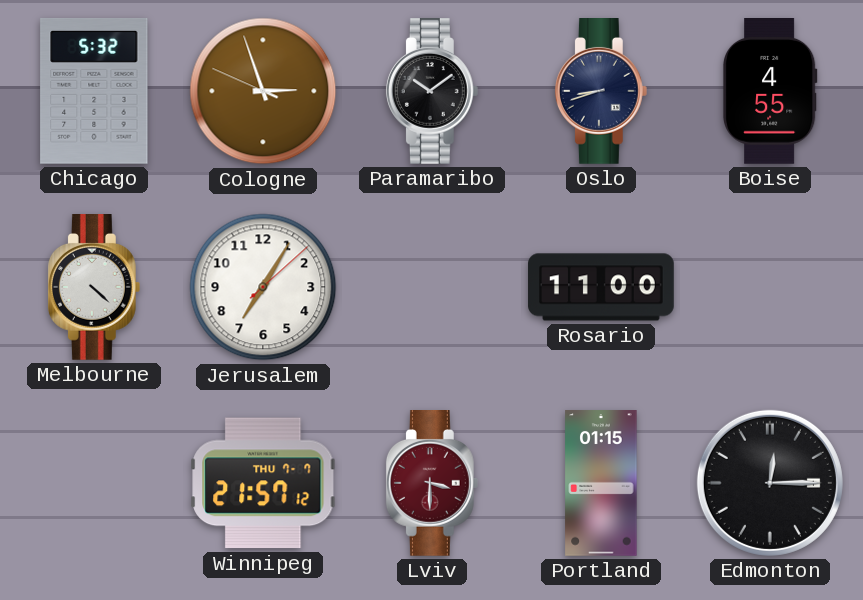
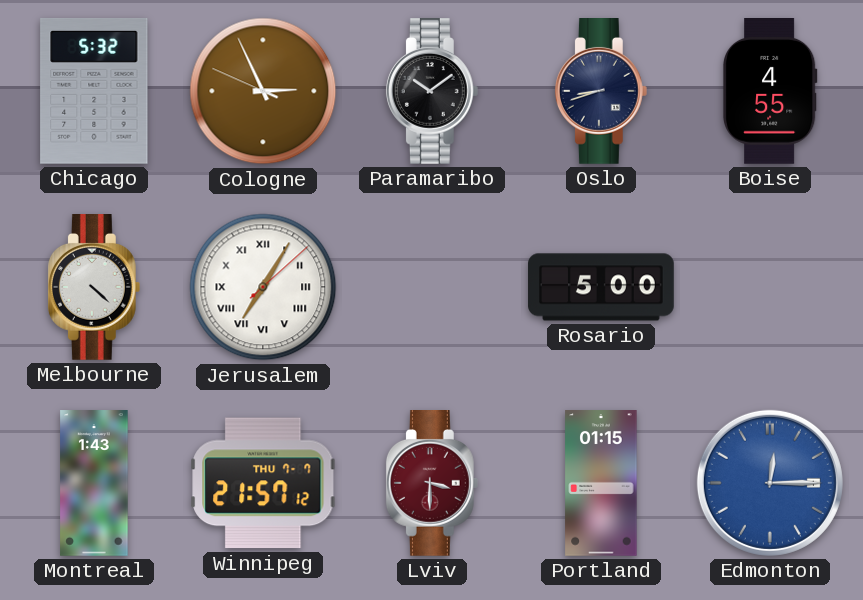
Cologne: 2:56 -> 2:55 (263, 91)
Jerusalem numerals: Arabic -> Roman (263, 287)
Rosario: 11:00 -> 5:00 (601, 287)
Montreal: none -> 1:43 (94, 483)
Edmonton dial: black -> blue (770, 483)
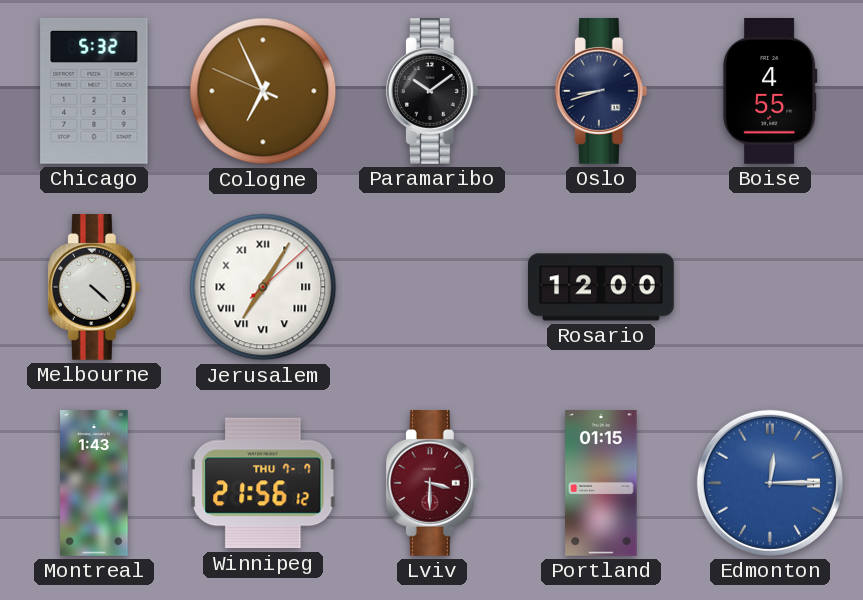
Cologne: 2:55 -> 6:55 (263, 91)
Rosario: 5:00 -> 12:00 (601, 287)
Winnipeg: 21:57 -> 21:56 (263, 483)
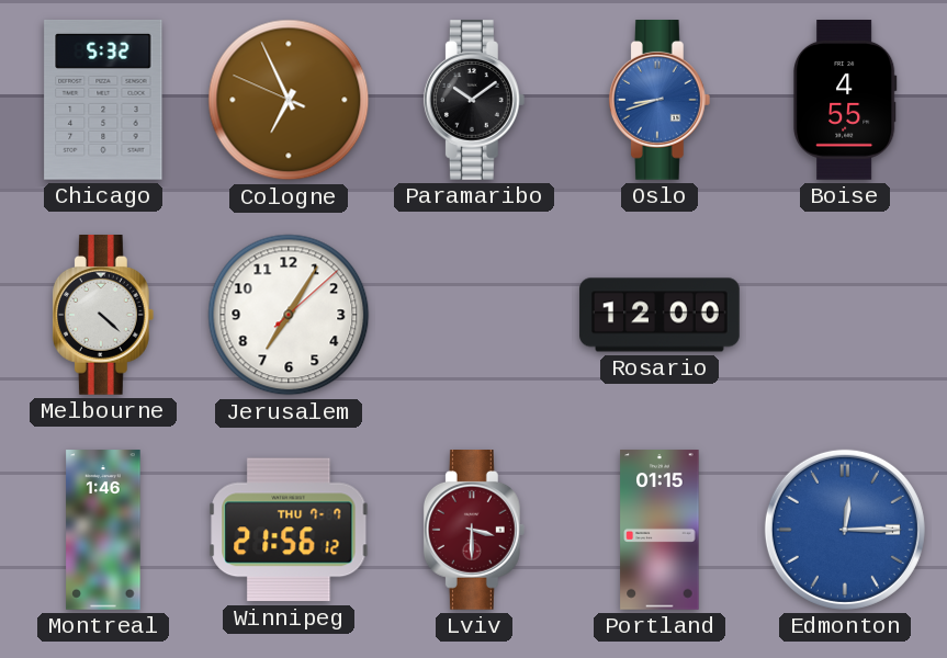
Oslo dial: navy -> blue (659, 101)
Jerusalem numerals: Roman -> Arabic (289, 315)
Montreal: 1:43 -> 1:46 (103, 530)
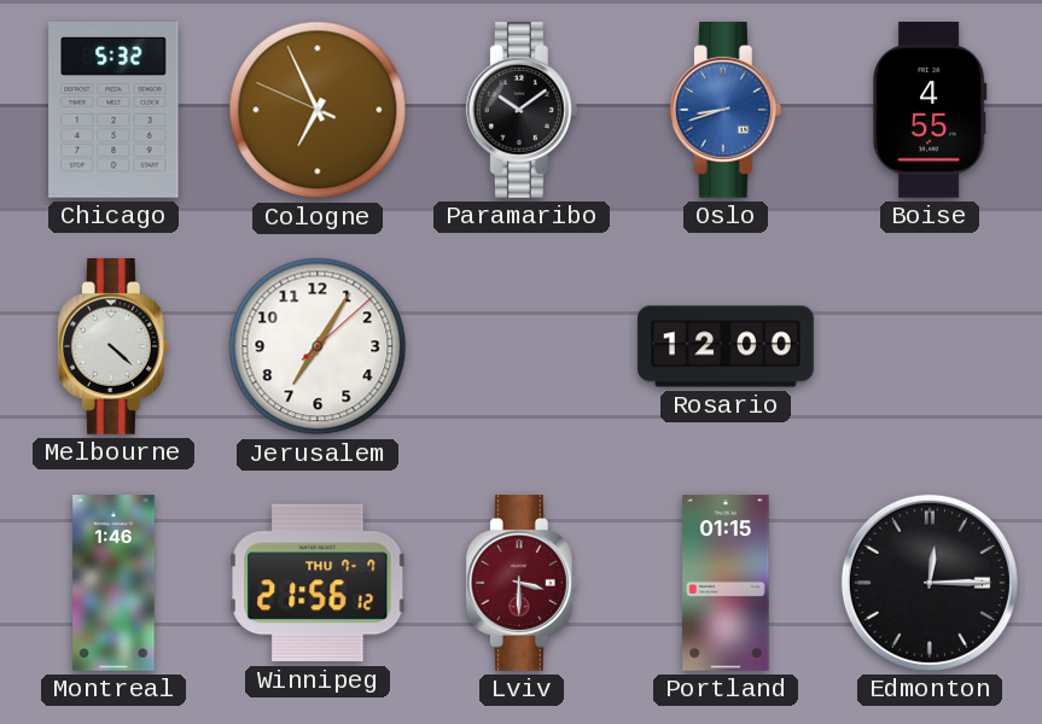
Edmonton dial: blue -> black (930, 583)
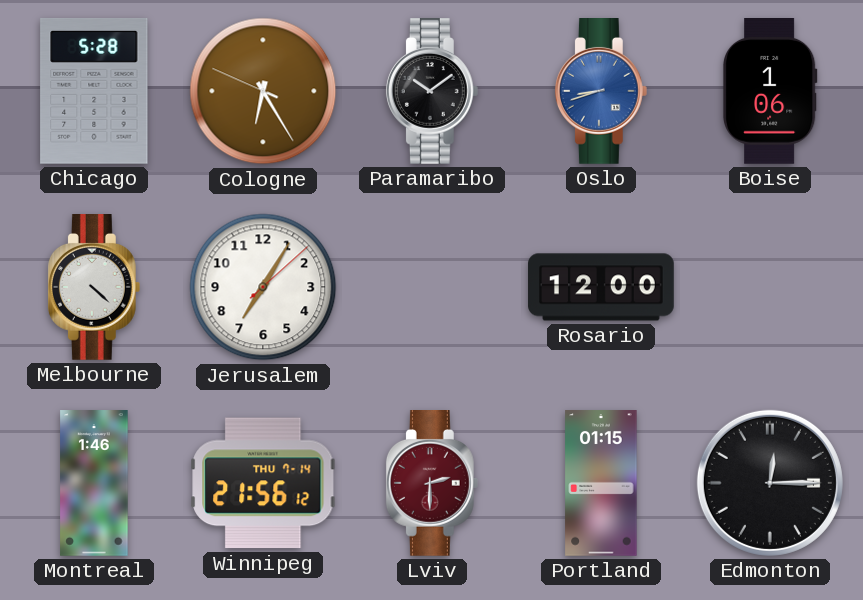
Chicago: 5:32 -> 5:28 (94, 91)
Cologne: 6:55 -> 6:24 (263, 91)
Boise: 4:55 -> 1:06 (770, 92)
Winnipeg date: THU 7-7 -> THU 7-14 (263, 483)
Lviv: 3:30 -> 2:30 (432, 484)
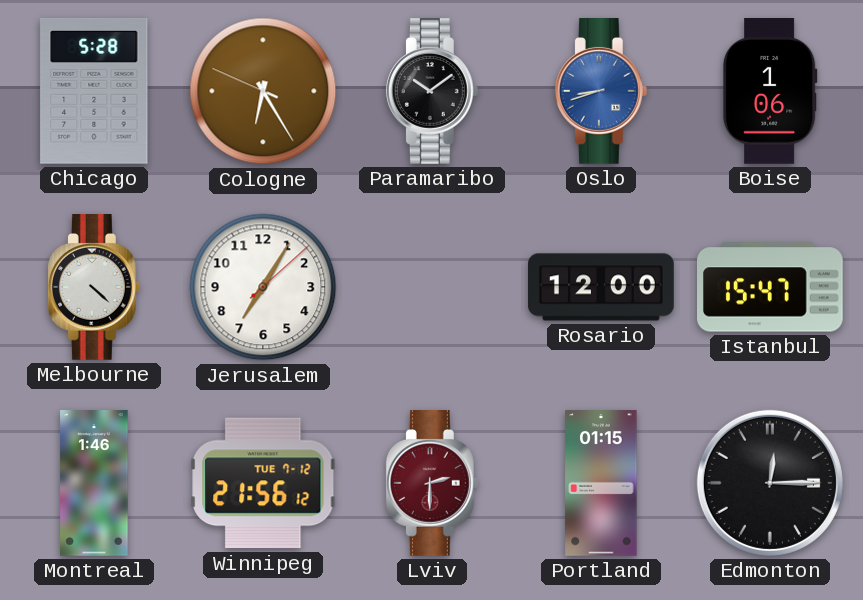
Istanbul: none -> 15:47 (771, 287)
Winnipeg date: THU 7-14 -> TUE 7-12 (263, 483)
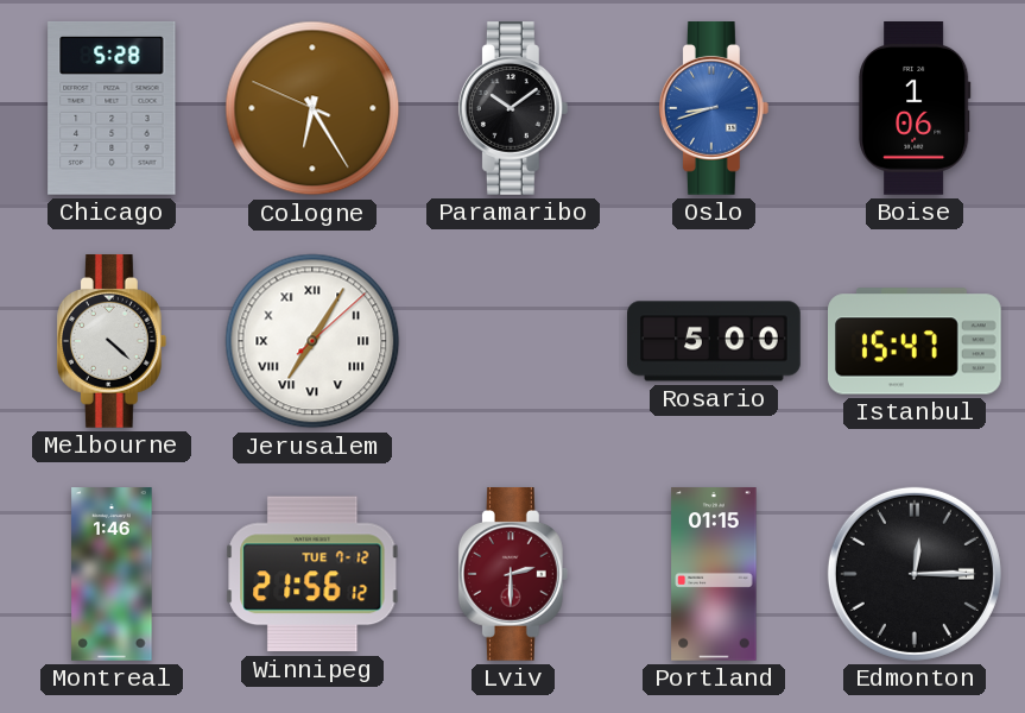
Jerusalem numerals: Arabic -> Roman (312, 341)
Rosario: 12:00 -> 5:00 (714, 341)
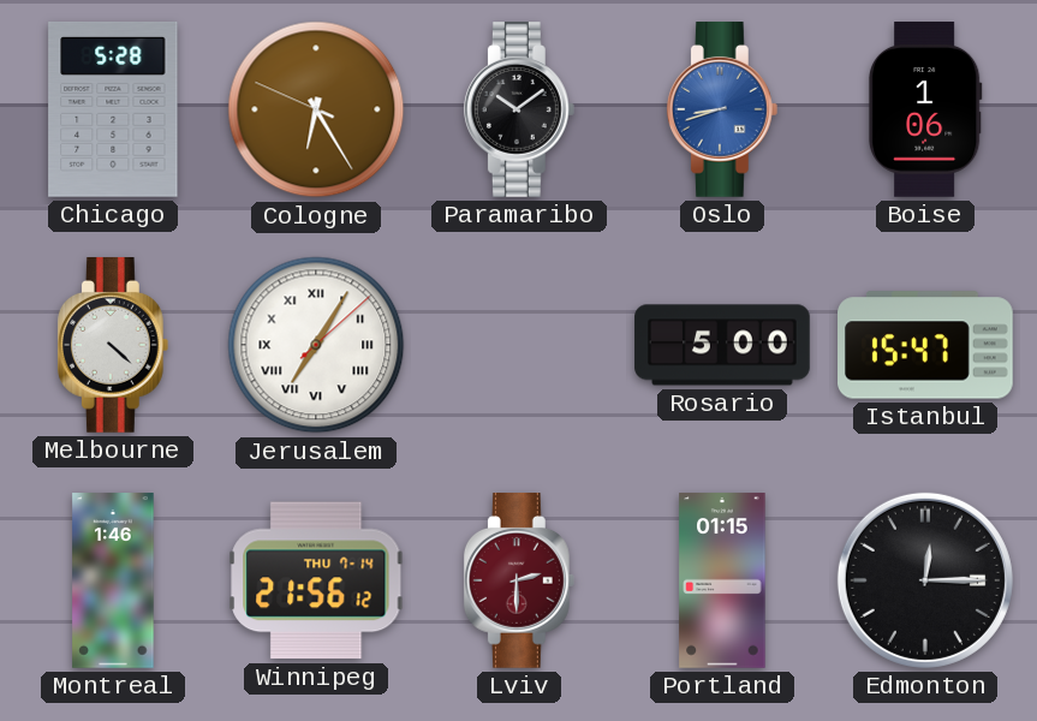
Winnipeg date: TUE 7-12 -> THU 7-14 (316, 580)
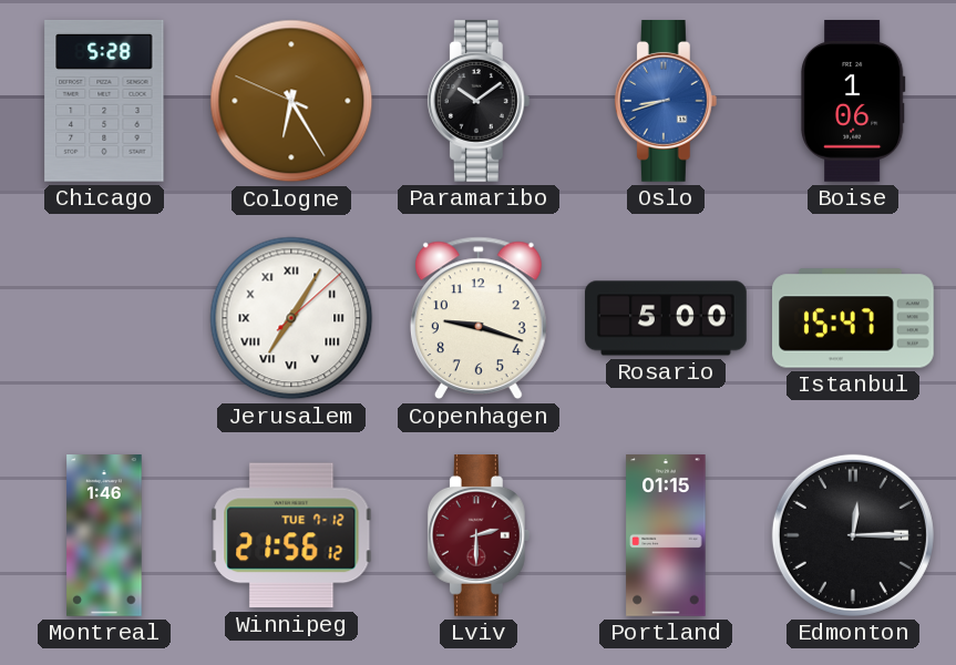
Melbourne: 4:22 -> none (113, 346)
Copenhagen: none -> 9:18 (479, 318)
Winnipeg date: THU 7-14 -> TUE 7-12 (291, 535)
